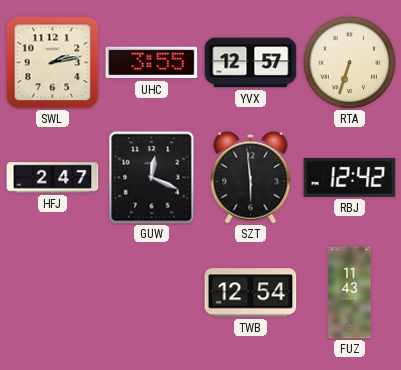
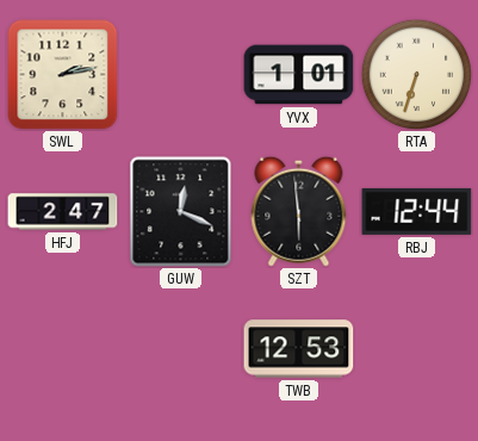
UHC: 3:55 -> none (152, 63)
YVX: 12:57 -> 1:01 (299, 75)
RBJ: 12:42 -> 12:44 (417, 211)
TWB: 12:54 -> 12:53 (299, 349)
FUZ: 11:43 -> none (350, 293)
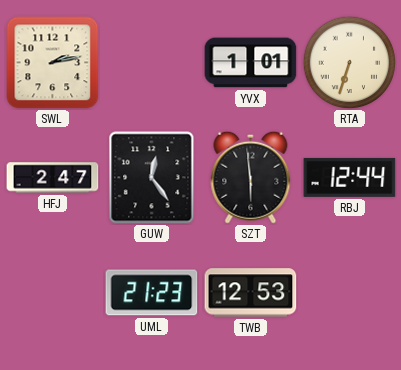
GUW: 12:19 -> 12:24 (152, 178)
UML: none -> 21:23 (152, 293)
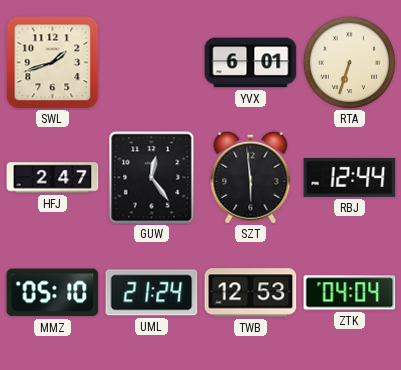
SWL: 2:13 -> 1:42 (53, 63)
YVX: 1:01 -> 6:01 (251, 63)
MMZ: none -> 05:10 (53, 293)
UML: 21:23 -> 21:24 (152, 293)
ZTK: none -> 04:04 (350, 293)
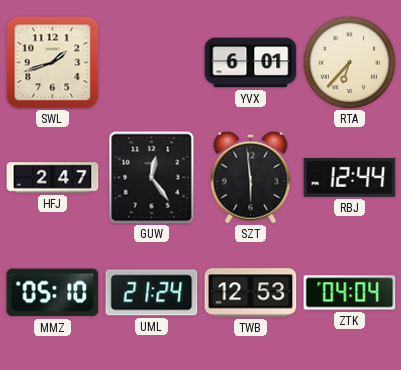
RTA: 6:33 -> 6:37 (349, 62)
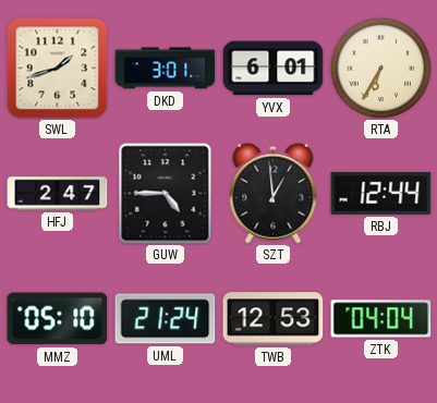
DKD: none -> 3:01 (166, 69)
RTA: 6:37 -> 6:35 (380, 68)
GUW: 12:24 -> 4:45 (166, 194)
SZT: 5:59 -> 12:59 (274, 193)
